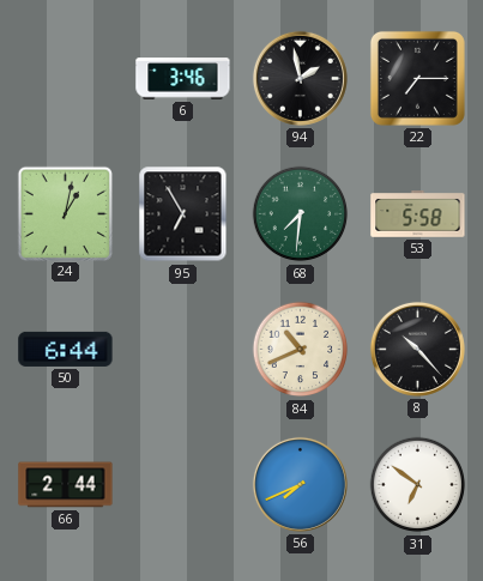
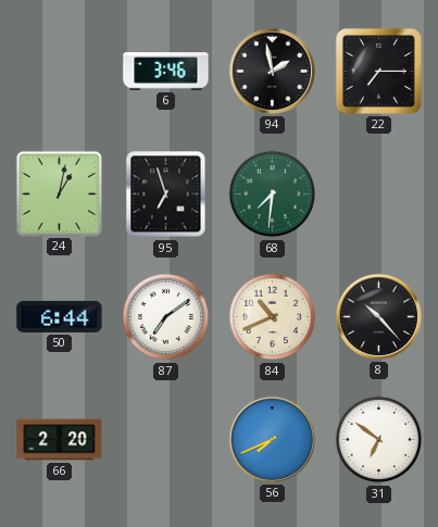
95: 6:55 -> 6:57 (166, 195)
53: 5:58 -> none (418, 214)
87: none -> 7:09 (166, 317)
66: 2:44 -> 2:20 (60, 440)
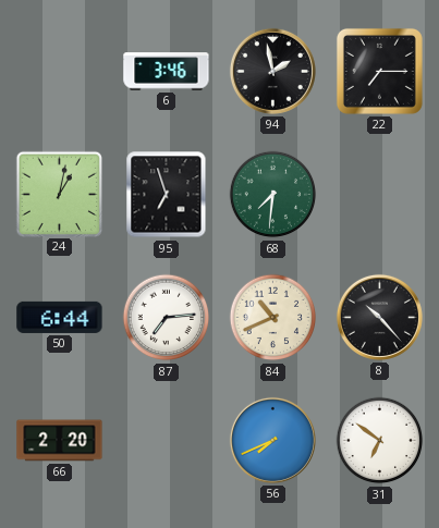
87: 7:09 -> 7:14 (167, 318)
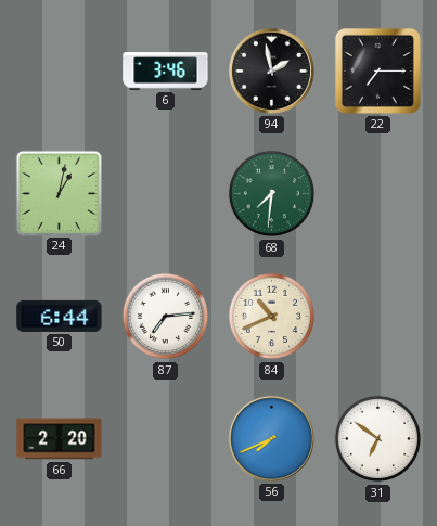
95: 6:57 -> none (167, 195)
8: 10:23 -> none (379, 317)
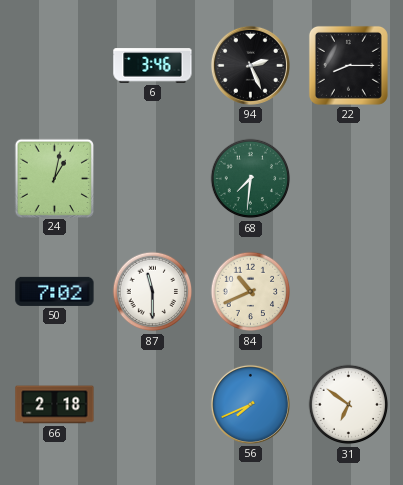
94: 1:58 -> 2:26 (250, 65)
22: 7:15 -> 8:15 (348, 65)
50: 6:44 -> 7:02 (55, 291)
87: 7:14 -> 11:30 (153, 292)
66: 2:20 -> 2:18 (55, 405)
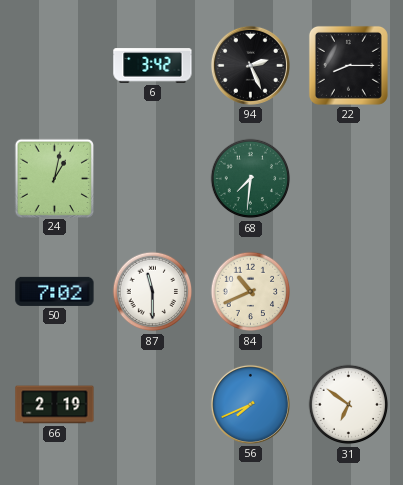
6: 3:46 -> 3:42 (153, 66)
66: 2:18 -> 2:19 (55, 405)
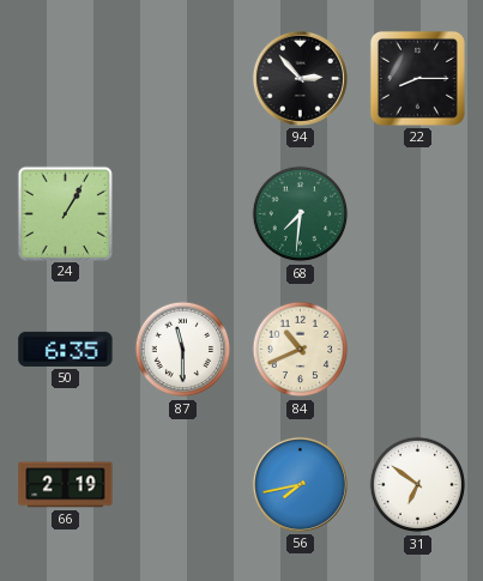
6: 3:42 -> none (153, 66)
94: 2:26 -> 2:53 (300, 78)
24: 1:02 -> 1:05 (65, 213)
50: 7:02 -> 6:35 (66, 349)
56: 7:41 -> 7:43 (300, 484)
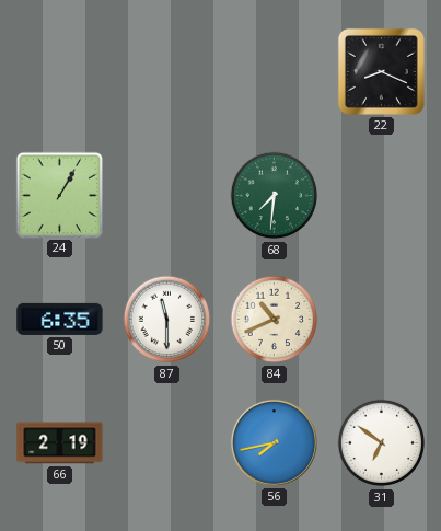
94: 2:53 -> none (300, 78)
22: 8:15 -> 8:19 (381, 71)
